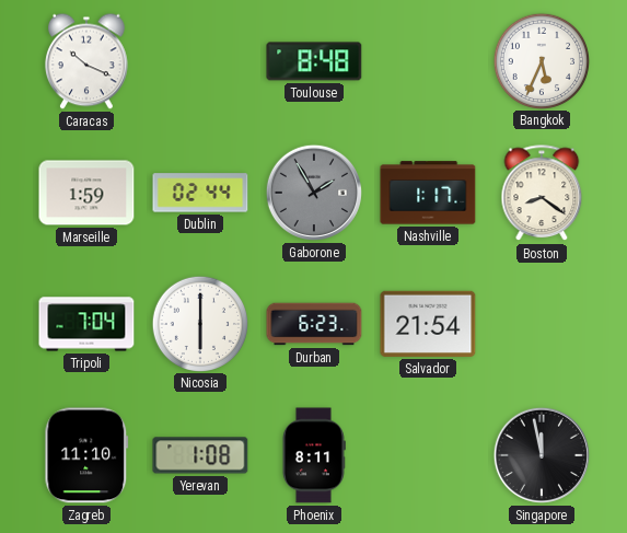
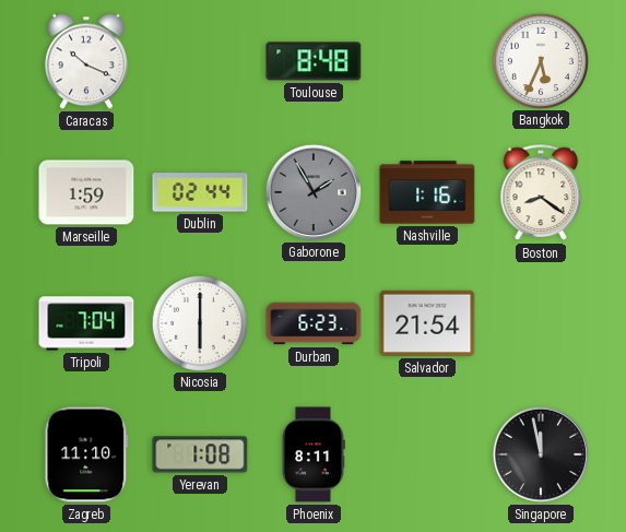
Nashville: 1:17 -> 1:16 (427, 192)
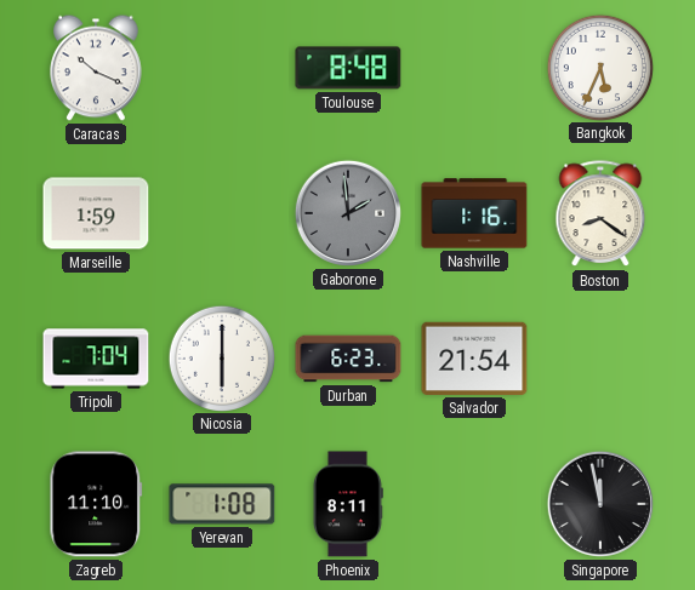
Dublin: 02:44 -> none (200, 192)
Gaborone: 1:55 -> 1:59 (348, 213)
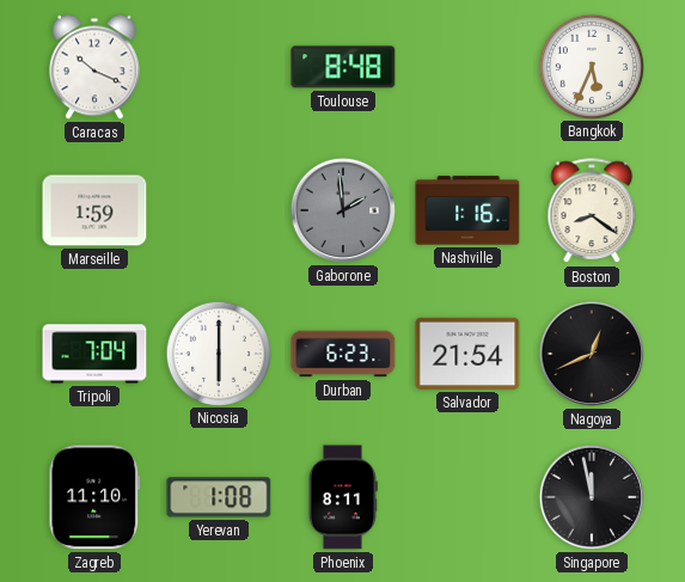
Nagoya: none -> 12:41 (592, 354)
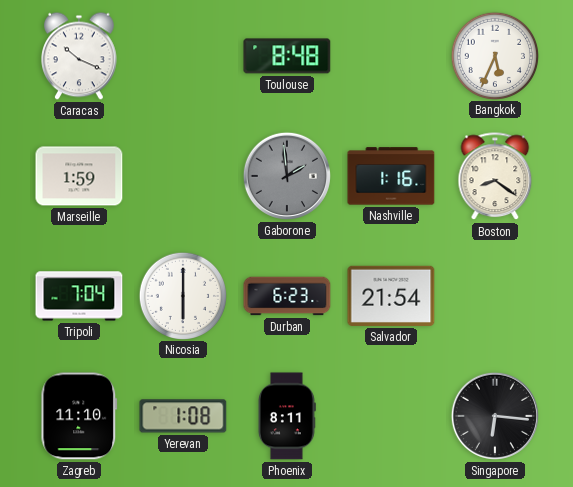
Nagoya: 12:41 -> none (592, 354)
Singapore: 11:58 -> 6:16 (495, 416)
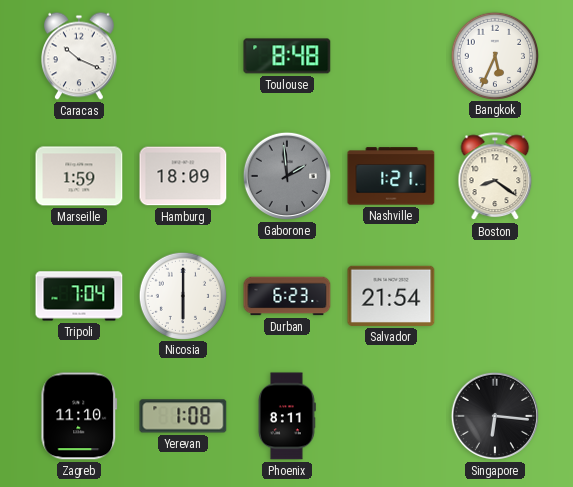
Hamburg: none -> 18:09 (183, 176)
Nashville: 1:16 -> 1:21 (391, 176)
